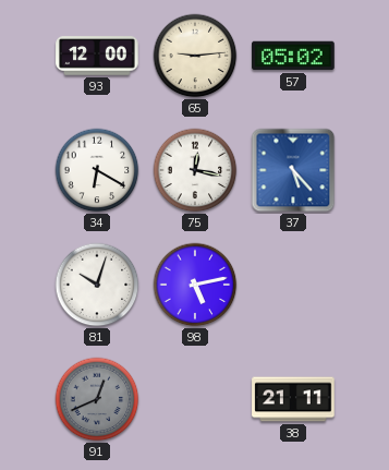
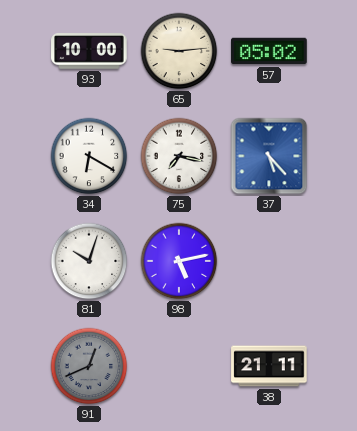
93: 12:00 -> 10:00 (89, 51)
75: 12:17 -> 7:17 (179, 156)
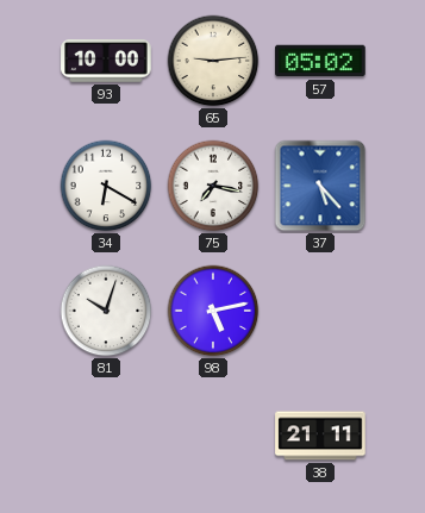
91: 12:41 -> none (89, 366)
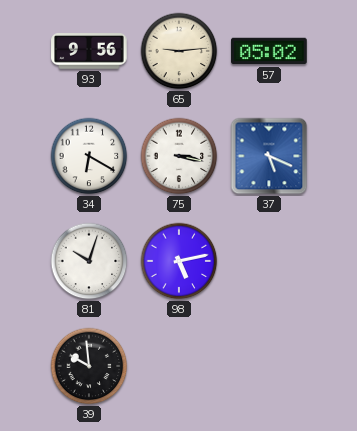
93: 10:00 -> 9:56 (89, 51)
75: 7:17 -> 3:17 (179, 156)
37: 5:23 -> 5:19 (269, 156)
39: none -> 9:59 (89, 366)
38: 21:11 -> none (320, 436)
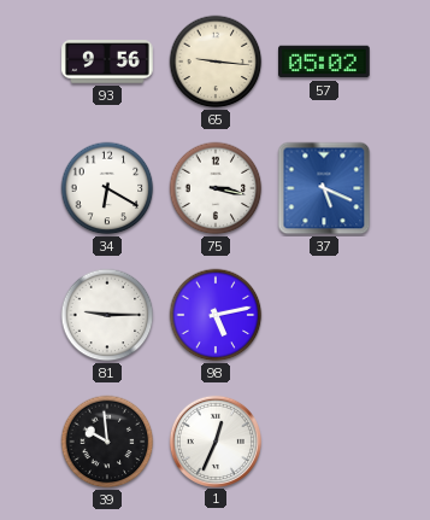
65: 9:14 -> 9:16 (216, 62)
81: 10:03 -> 9:15 (107, 315)
1: none -> 12:34 (214, 440)
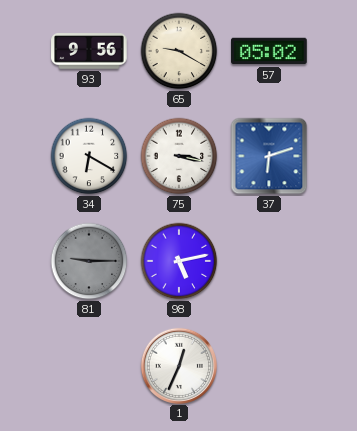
65: 9:16 -> 9:20 (179, 51)
37: 5:19 -> 6:12 (269, 156)
81 dial: white -> grey (89, 261)
39: 9:59 -> none (107, 442)
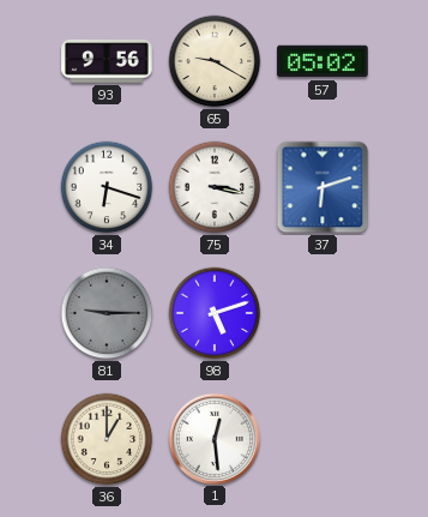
34: 6:20 -> 6:18 (107, 187)
98: 5:13 -> 5:12 (215, 313)
36: none -> 1:00 (107, 439)
1: 12:34 -> 12:29 (213, 438)
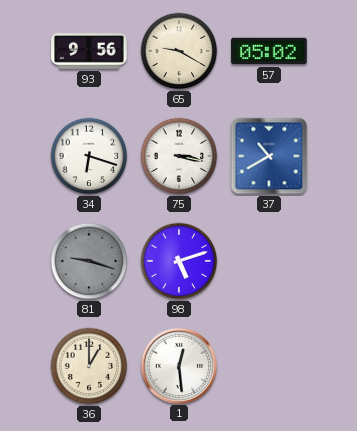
37: 6:12 -> 10:40 (269, 156)
81: 9:15 -> 9:18 (89, 261)
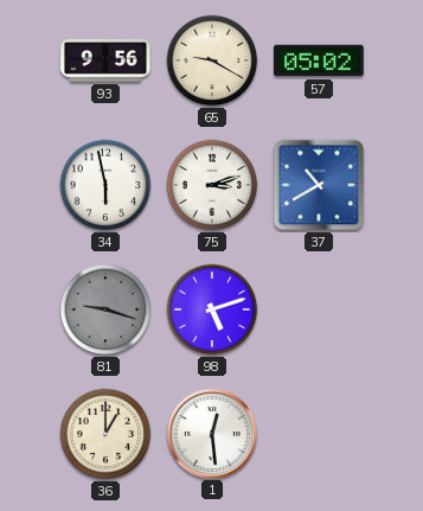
34: 6:18 -> 5:58 (105, 185)
75: 3:17 -> 3:12 (212, 185)
